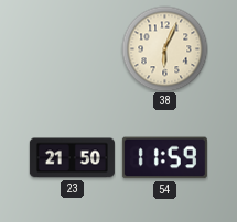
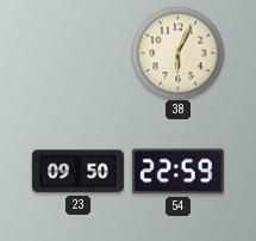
23: 21:50 -> 09:50 (77, 172)
54: 11:59 -> 22:59 (177, 172)
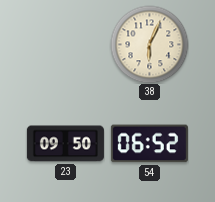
54: 22:59 -> 06:52 (149, 144)
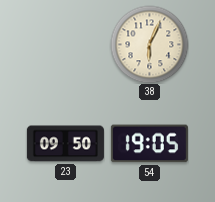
54: 06:52 -> 19:05 (149, 144)
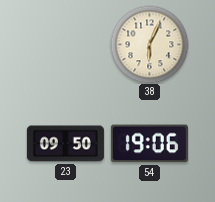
54: 19:05 -> 19:06 (149, 144)
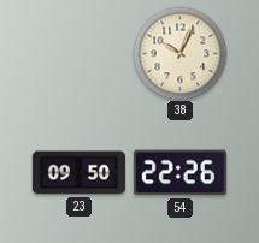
38: 6:04 -> 10:04 (179, 53)
54: 19:06 -> 22:26 (179, 173)
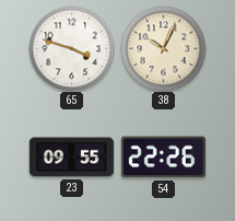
65: none -> 3:48 (71, 48)
23: 09:50 -> 09:55 (71, 158)
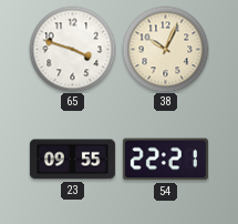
54: 22:26 -> 22:21 (165, 160)
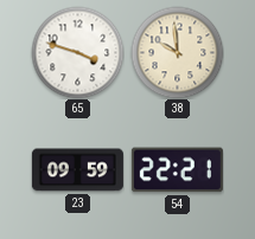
38: 10:04 -> 9:59 (177, 52)
23: 09:55 -> 09:59 (77, 170)
